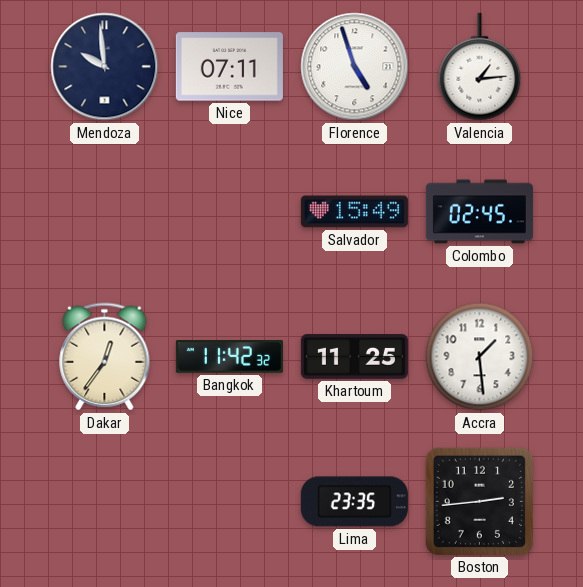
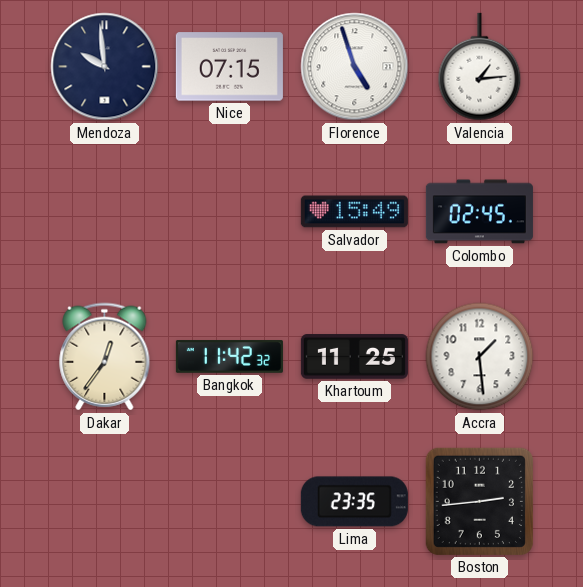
Nice: 07:11 -> 07:15 (229, 67)
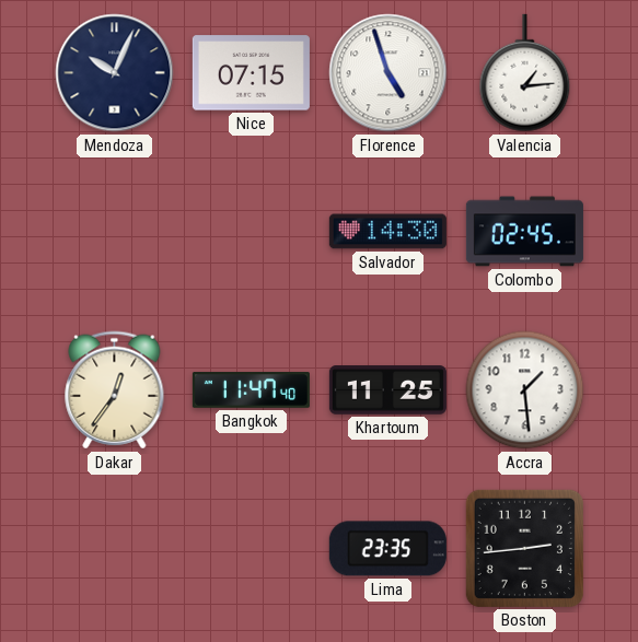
Mendoza: 9:59 -> 10:04 (115, 73)
Salvador: 15:49 -> 14:30 (387, 232)
Bangkok: 11:42 -> 11:47 (251, 390)
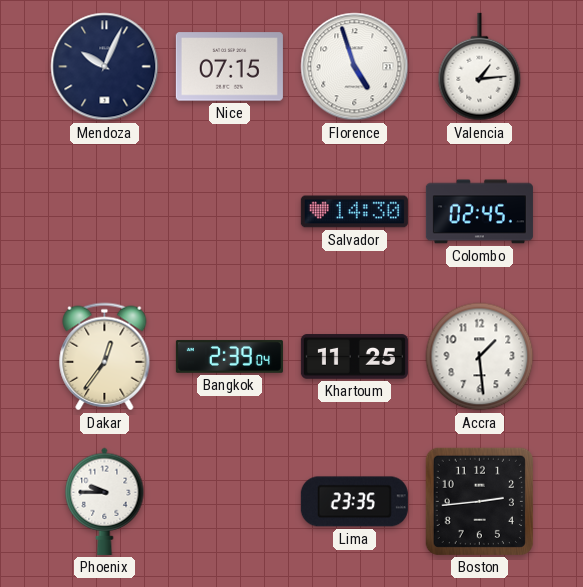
Bangkok: 11:47 -> 2:39 (229, 357)
Phoenix: none -> 9:45 (105, 501)
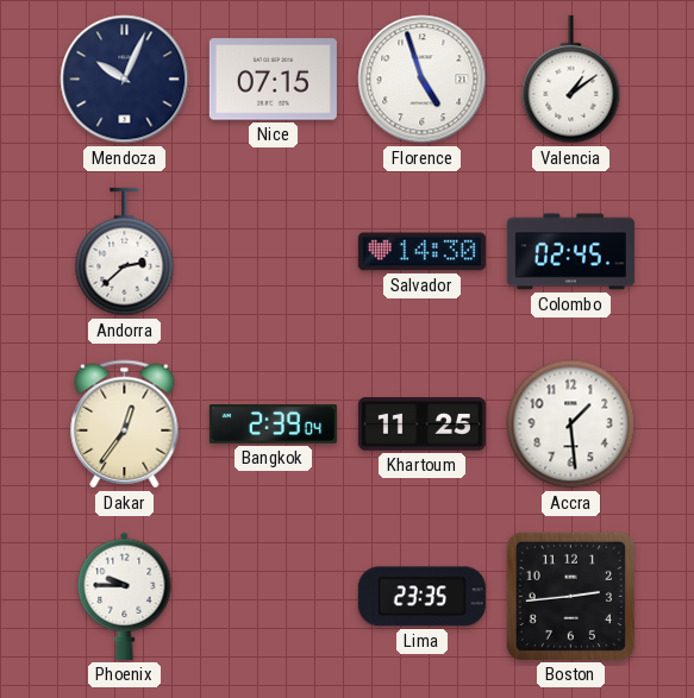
Valencia: 1:14 -> 1:09 (571, 80)
Andorra: none -> 2:38 (125, 252)
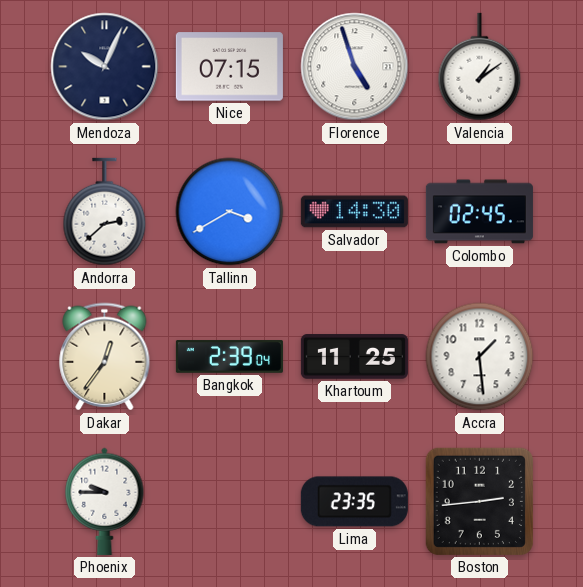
Tallinn: none -> 3:40 (230, 212)
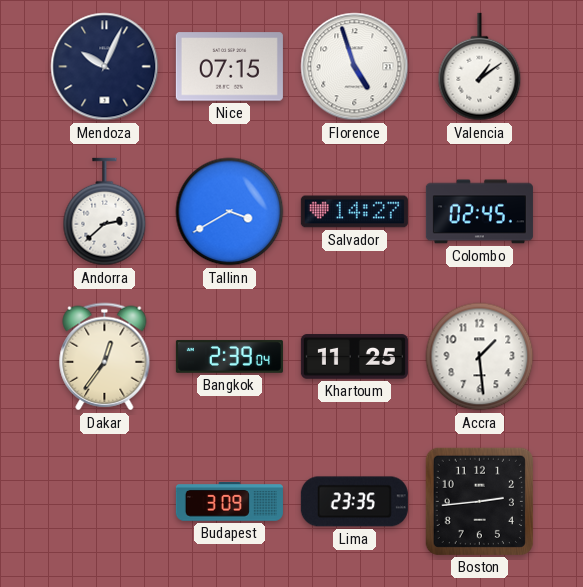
Salvador: 14:30 -> 14:27 (354, 212)
Phoenix: 9:45 -> none (105, 501)
Budapest: none -> 3:09 (229, 502)
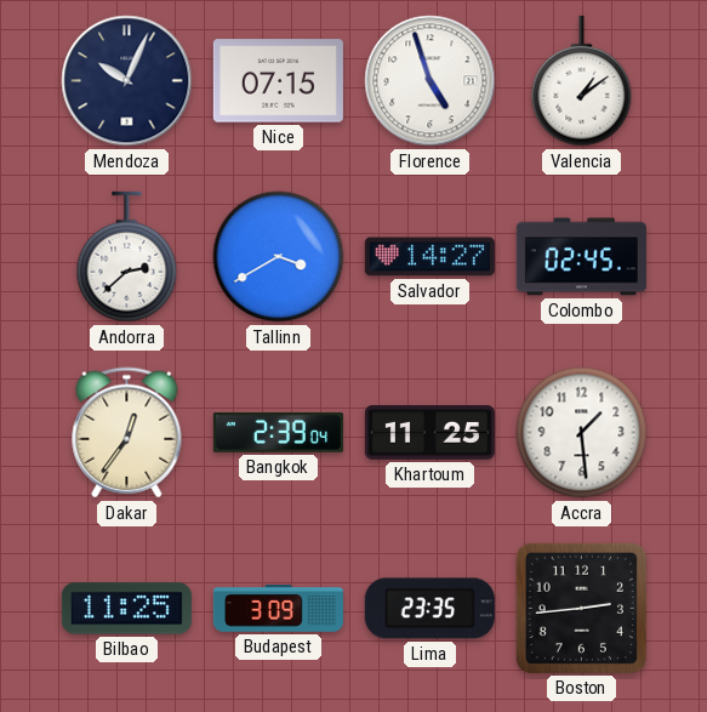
Bilbao: none -> 11:25 (126, 609)
